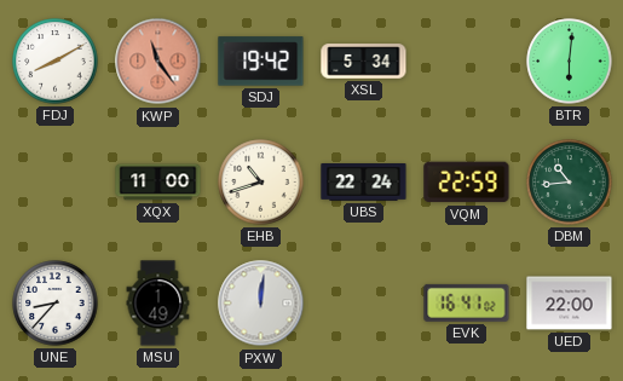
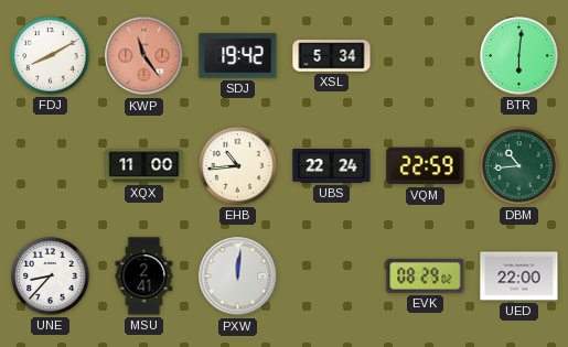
EHB: 10:42 -> 10:44 (238, 166)
MSU: 1:49 -> 2:41 (144, 276)
EVK: 16:41 -> 08:29 (426, 275)
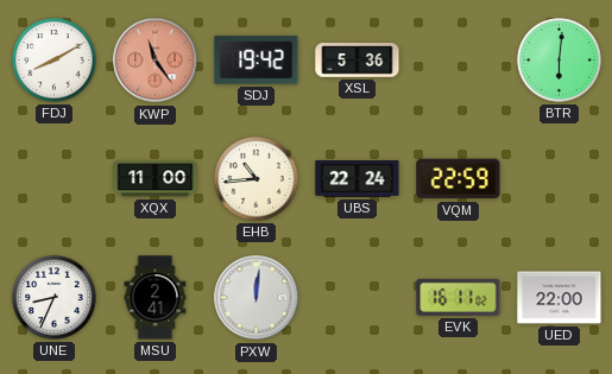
XSL: 5:34 -> 5:36 (358, 61)
DBM: 10:44 -> none (519, 166)
UNE: 8:37 -> 8:34 (55, 298)
EVK: 08:29 -> 16:11 (459, 297)
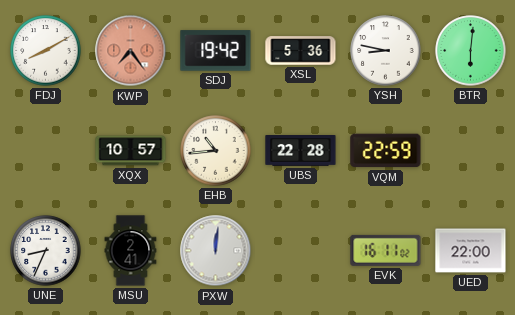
KWP: 11:24 -> 7:24 (131, 51)
YSH: none -> 8:47 (386, 51)
XQX: 11:00 -> 10:57 (131, 151)
UBS: 22:24 -> 22:28 (301, 151)
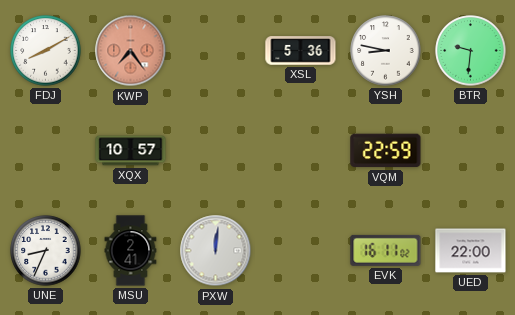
SDJ: 19:42 -> none (216, 51)
BTR: 6:01 -> 9:31 (471, 51)
EHB: 10:44 -> none (216, 151)
UBS: 22:28 -> none (301, 151)
